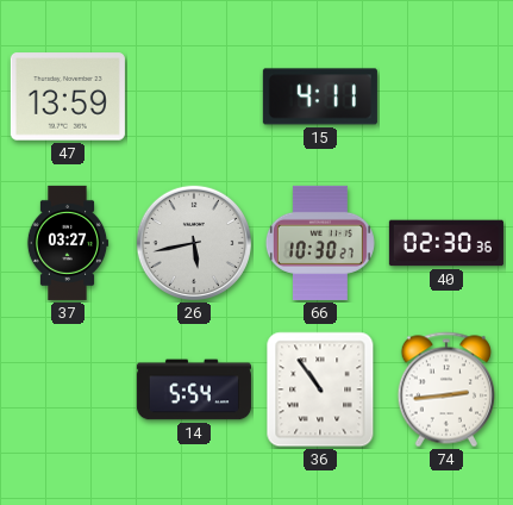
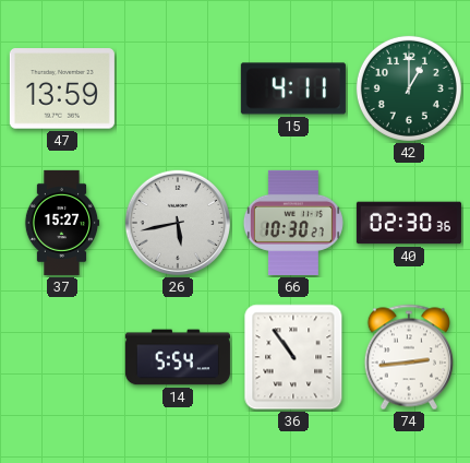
42: none -> 1:00 (409, 88)
37: 03:27 -> 15:27 (62, 223)
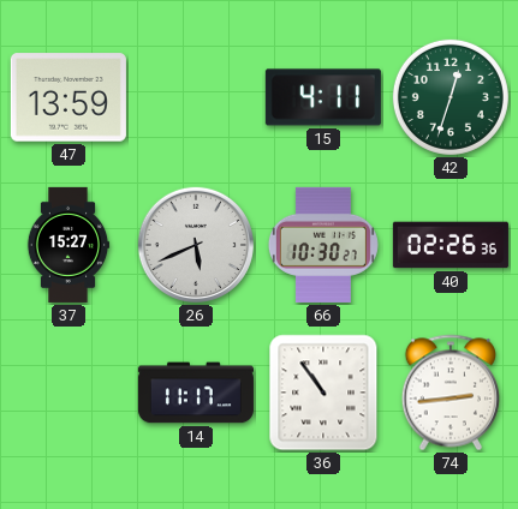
42: 1:00 -> 12:33 (451, 97)
26: 5:43 -> 5:41 (196, 245)
40: 02:30 -> 02:26 (451, 245)
14: 5:54 -> 11:17 (196, 393)
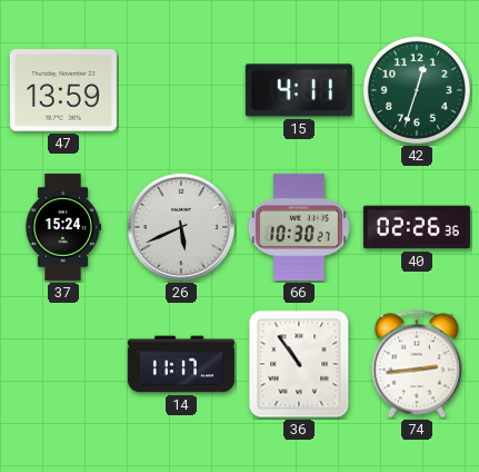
37: 15:27 -> 15:24 (63, 227)
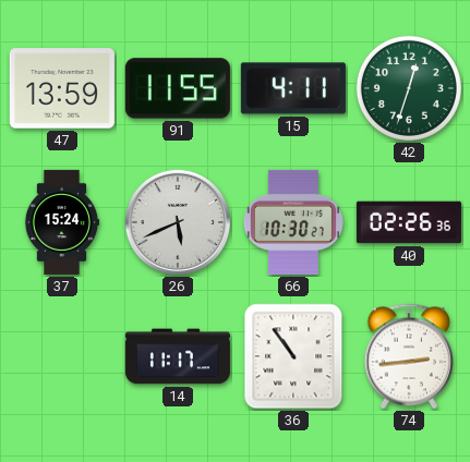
91: none -> 11:55 (178, 88)
